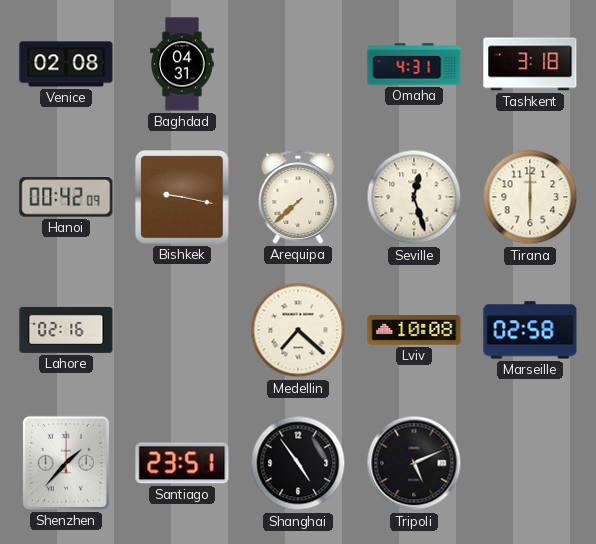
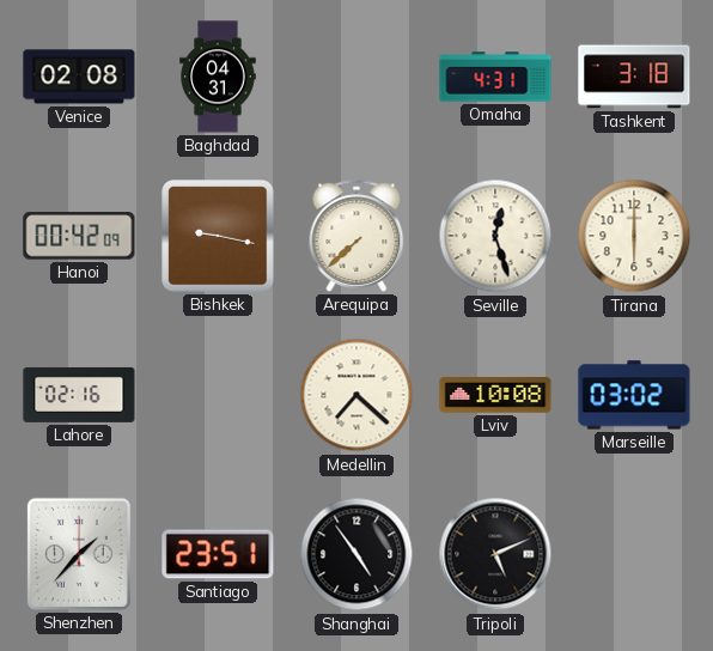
Marseille: 02:58 -> 03:02 (634, 395)
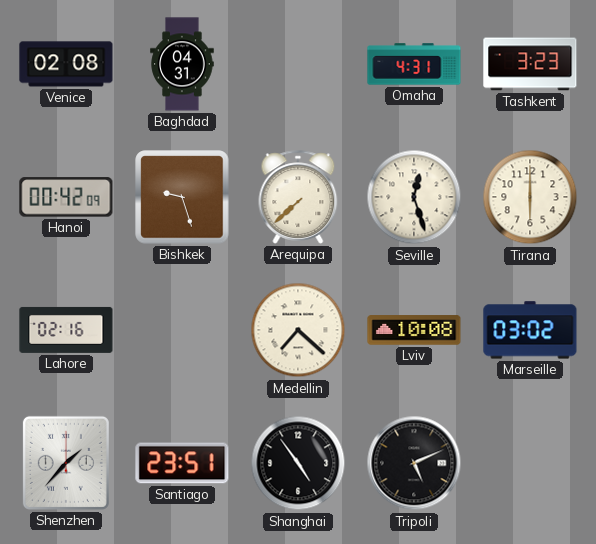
Tashkent: 3:18 -> 3:23 (530, 64)
Bishkek: 9:17 -> 9:27 (182, 197)
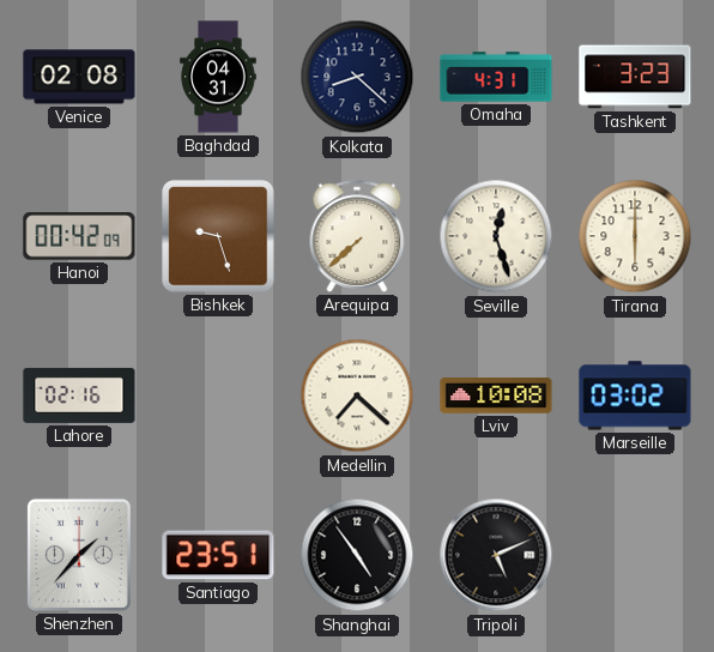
Kolkata: none -> 8:22 (357, 77)
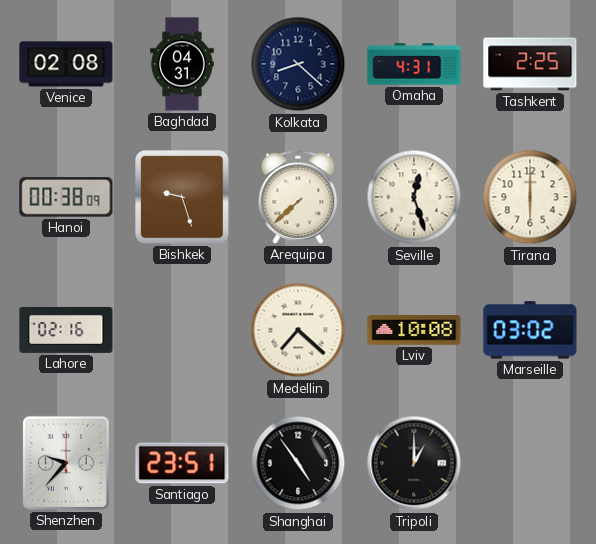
Tashkent: 3:23 -> 2:25 (530, 64)
Hanoi: 00:42 -> 00:38 (66, 197)
Shenzhen: 1:37 -> 9:37 (66, 463)
Tripoli: 5:11 -> 1:00 (414, 463)
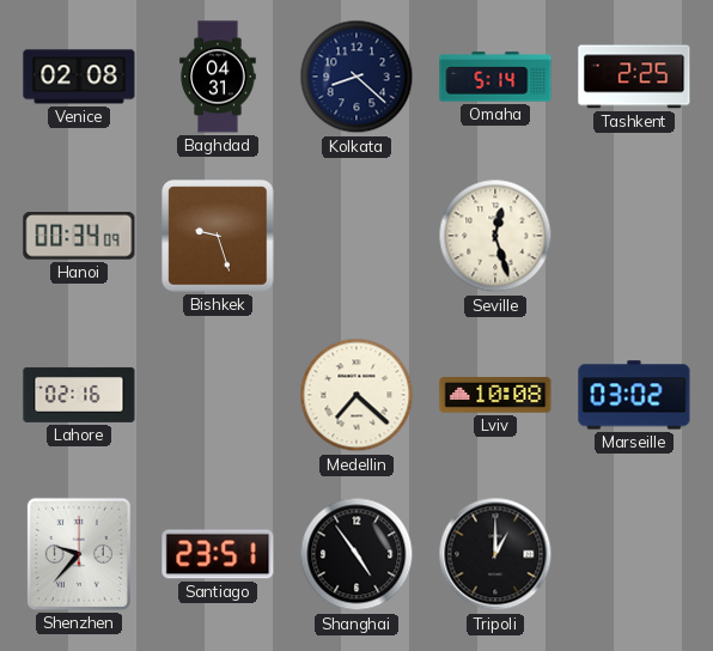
Omaha: 4:31 -> 5:14 (495, 77)
Hanoi: 00:38 -> 00:34 (79, 236)
Arequipa: 7:38 -> none (298, 197)
Tirana: 6:00 -> none (530, 197)
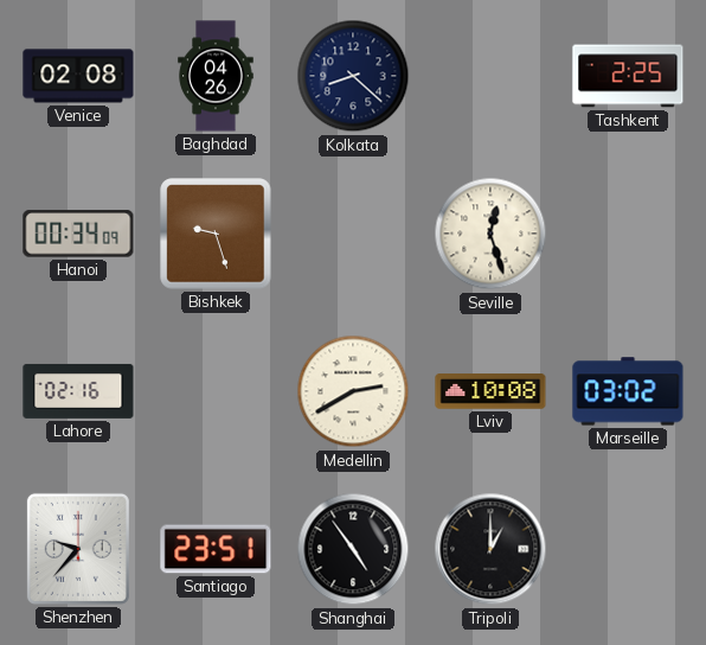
Baghdad: 04:31 -> 04:26 (216, 76)
Omaha: 5:14 -> none (495, 77)
Medellin: 7:22 -> 2:40 (353, 391)
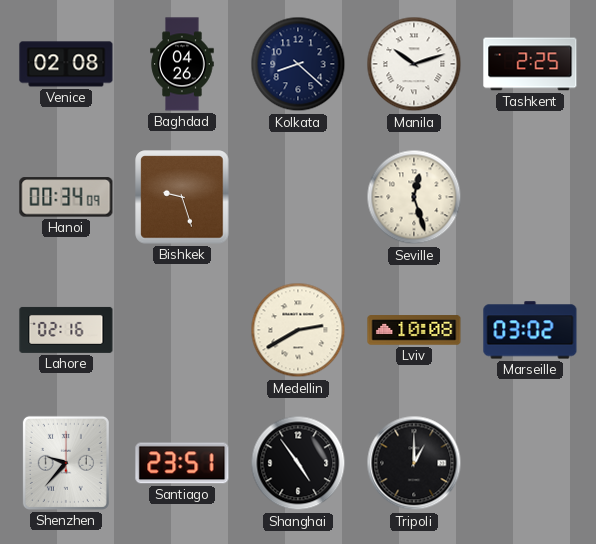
Manila: none -> 10:12 (414, 64)
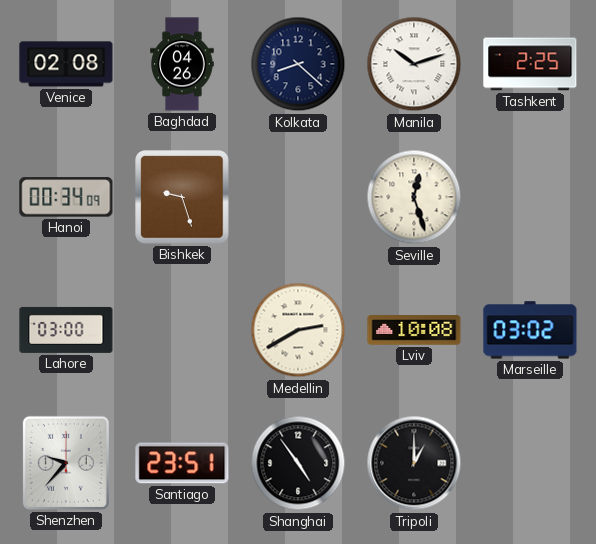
Lahore: 02:16 -> 03:00 (66, 330)
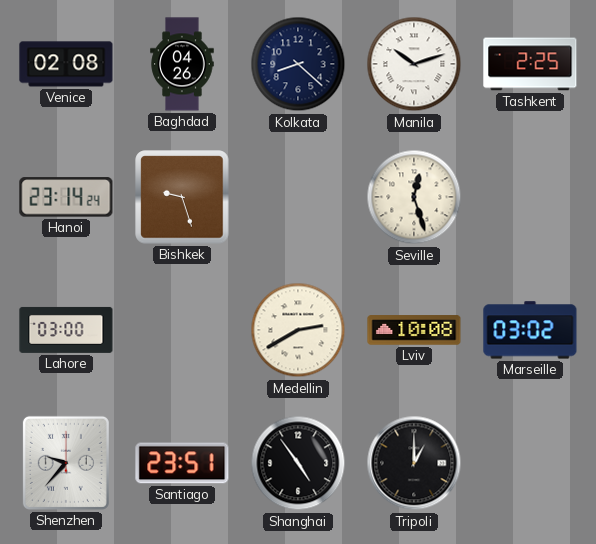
Hanoi: 00:34 -> 23:14 (66, 197)
